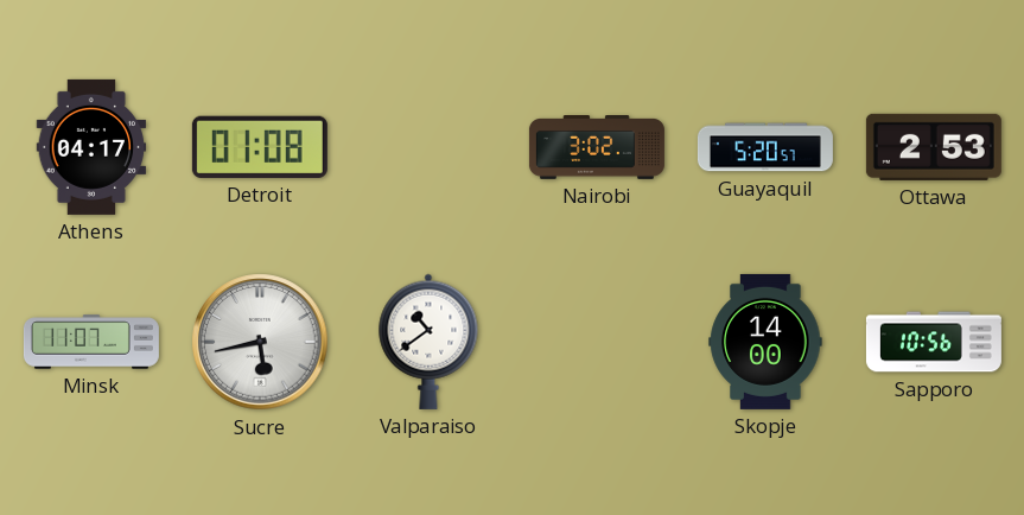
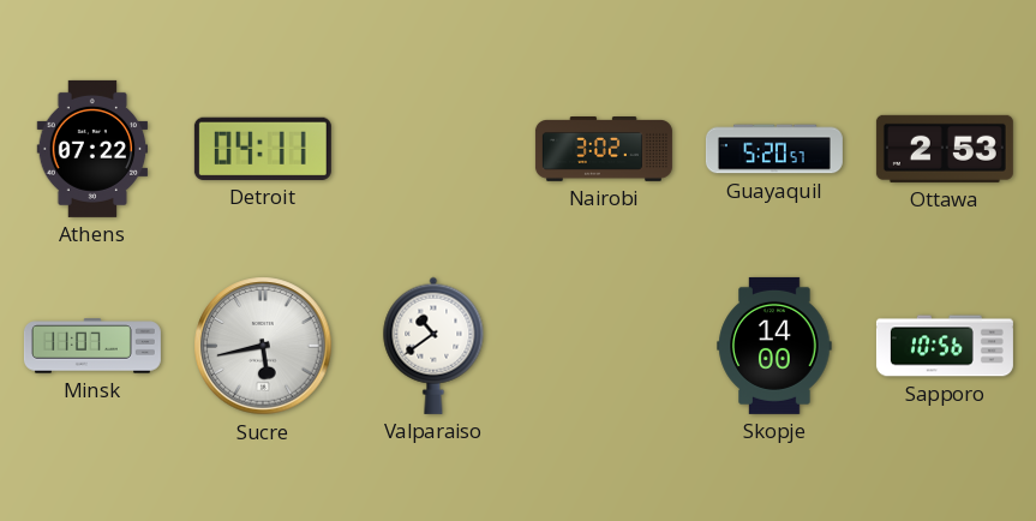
Athens: 04:17 -> 07:22 (92, 149)
Detroit: 01:08 -> 04:11 (263, 149)
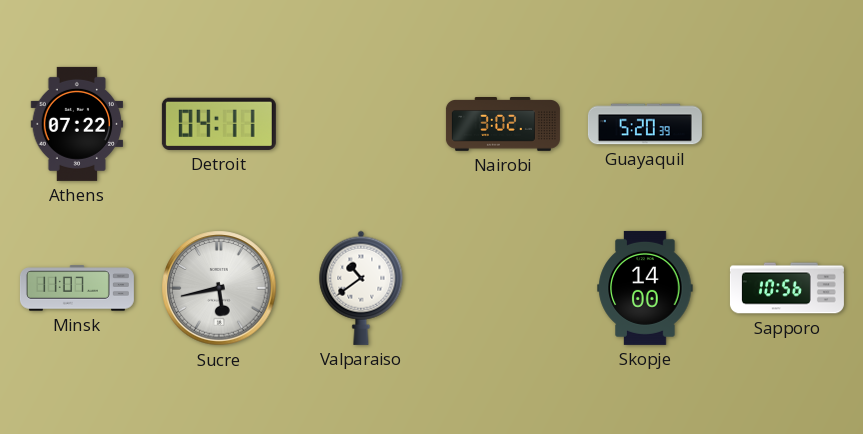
Guayaquil: 5:20:57 -> 5:20:39 (645, 124)
Ottawa: 2:53 -> none (945, 149)
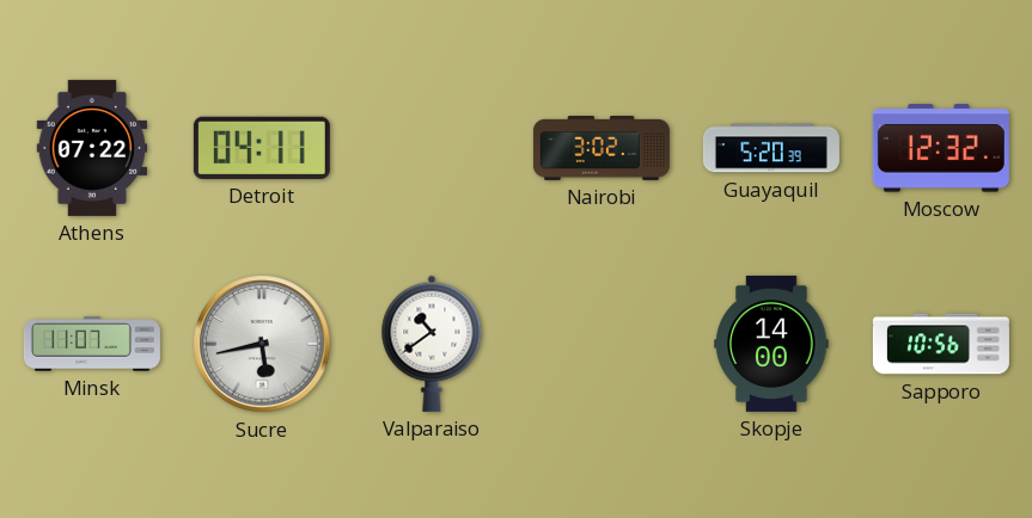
Moscow: none -> 12:32 (941, 148)
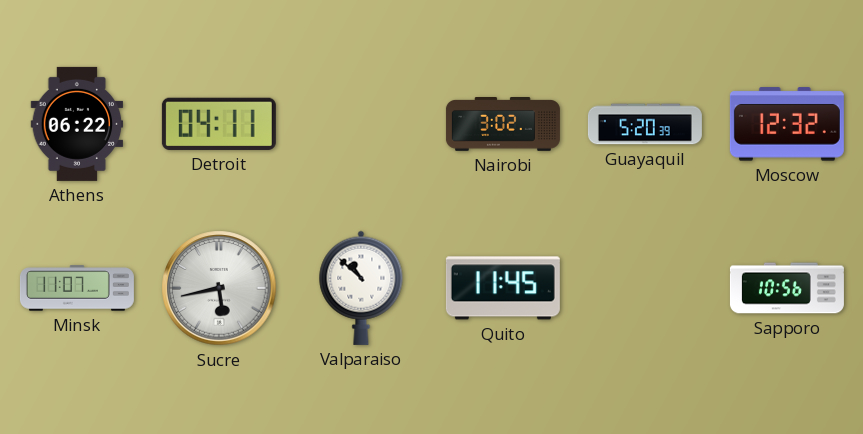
Athens: 07:22 -> 06:22 (77, 124)
Valparaiso: 10:39 -> 10:52 (361, 288)
Quito: none -> 11:45 (503, 288)
Skopje: 14:00 -> none (771, 344)
